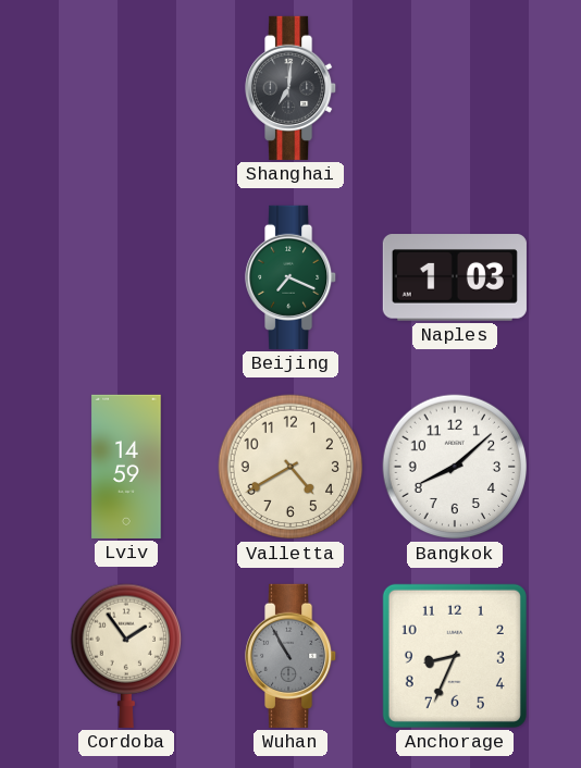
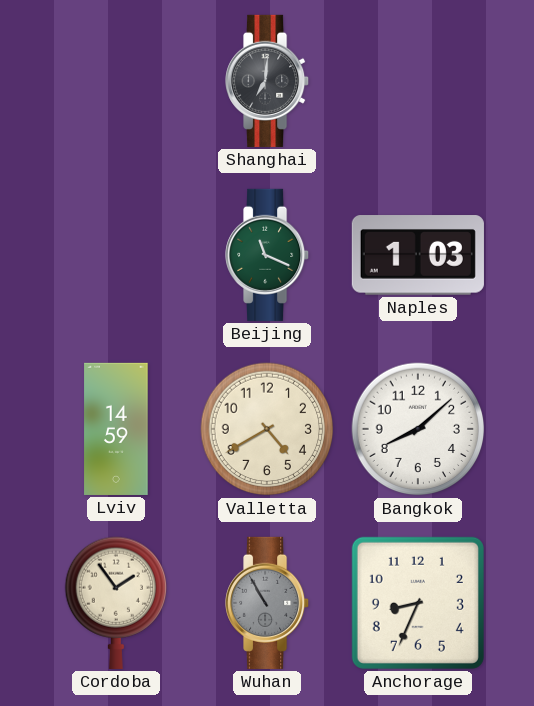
Beijing: 7:19 -> 11:19 (268, 255)
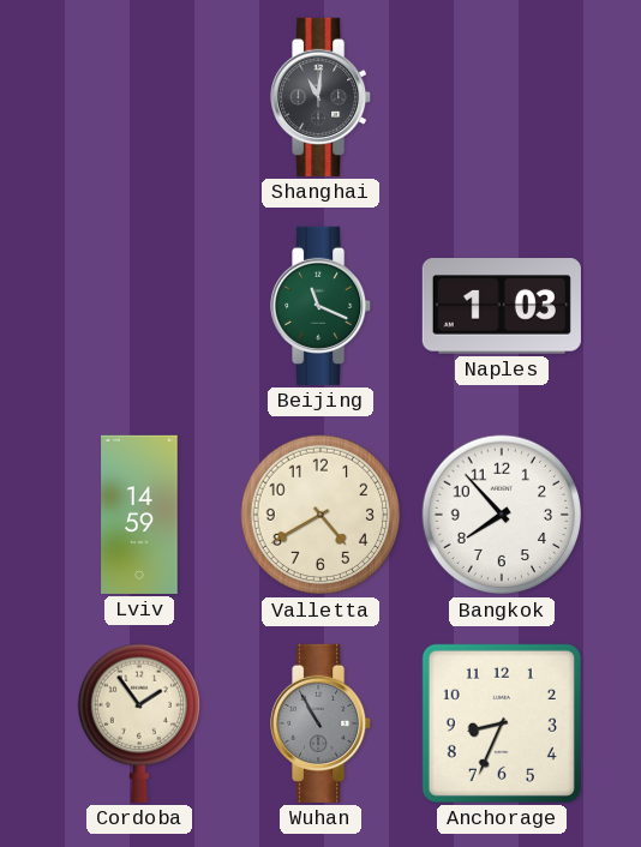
Shanghai: 7:01 -> 11:01 (322, 97)
Bangkok: 8:08 -> 7:53 (502, 515)
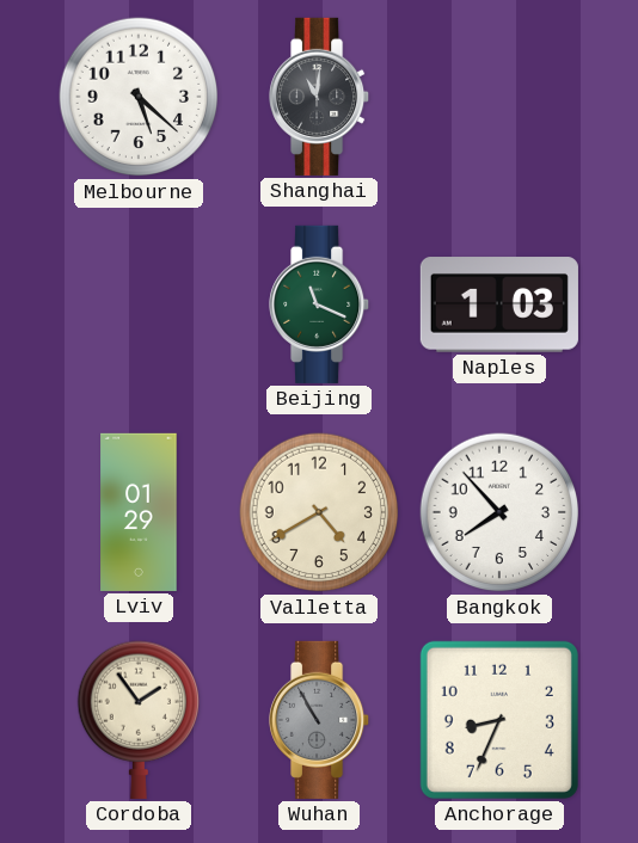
Melbourne: none -> 5:22 (139, 97)
Lviv: 14:59 -> 01:29 (139, 512)
